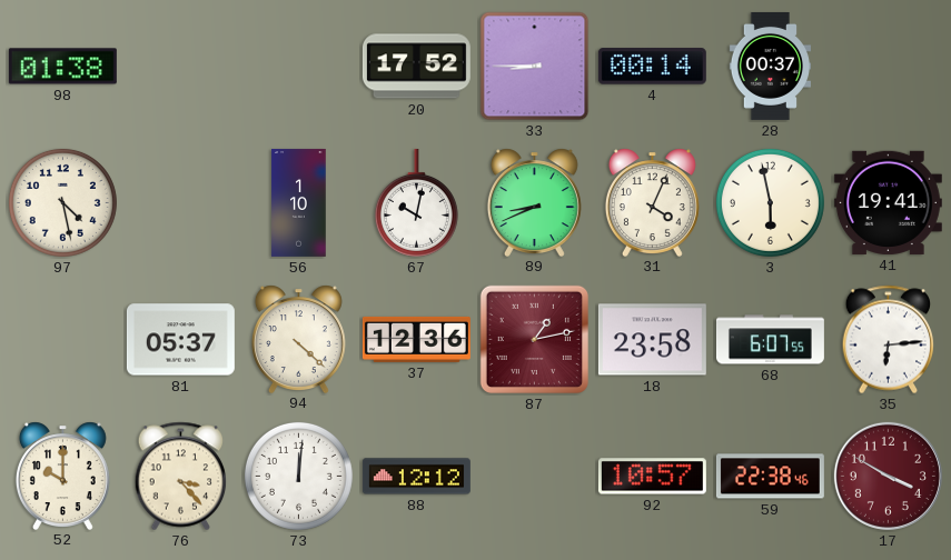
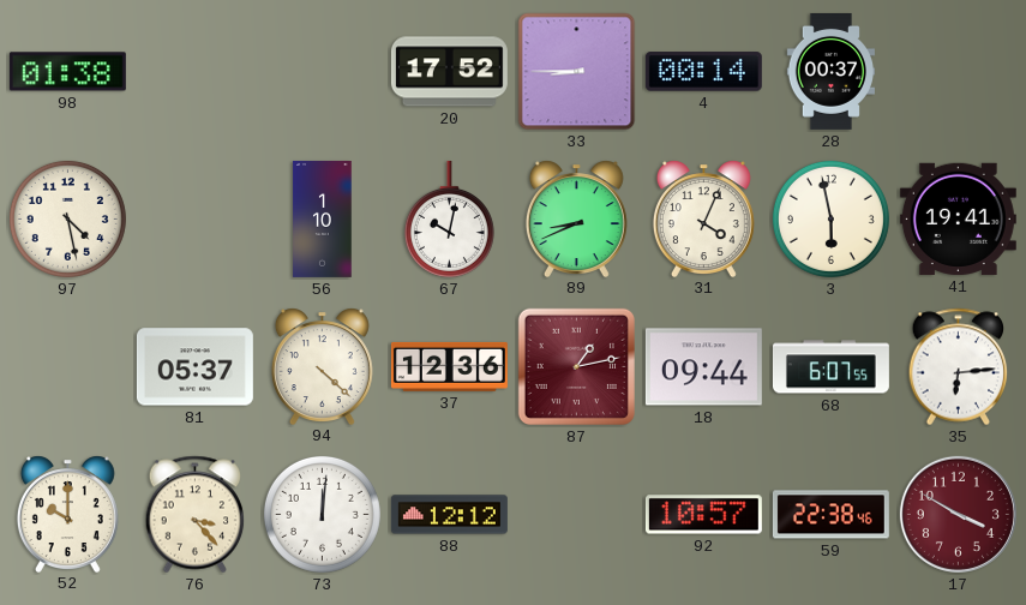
18: 23:58 -> 09:44 (703, 367)
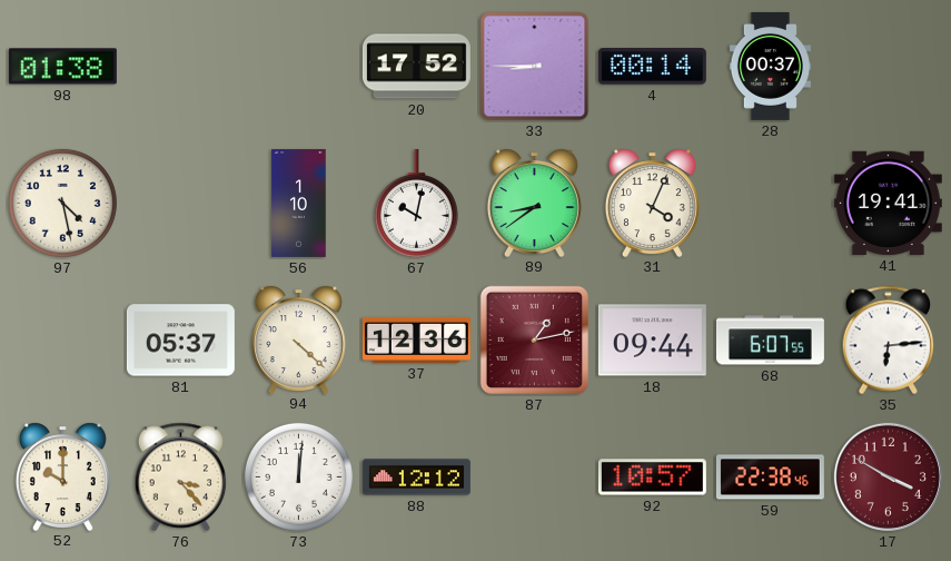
89: 8:41 -> 8:39 (534, 203)
3: 5:58 -> none (830, 218)
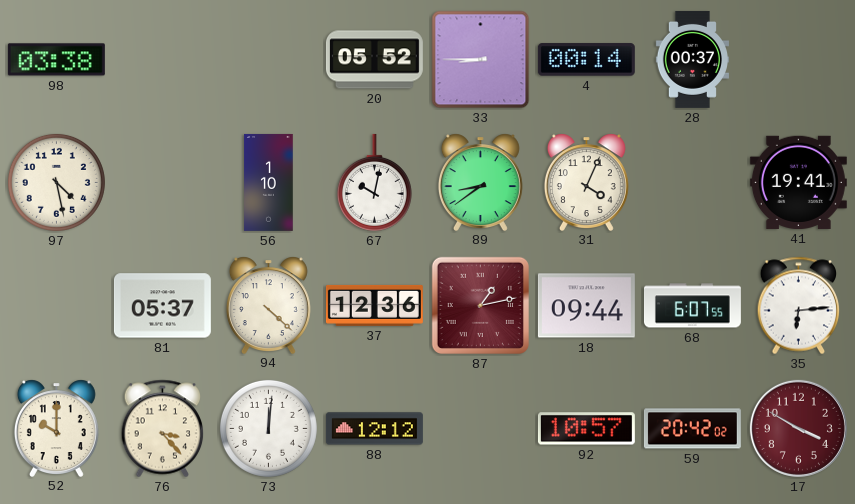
98: 01:38 -> 03:38 (56, 60)
20: 17:52 -> 05:52 (374, 60)
59: 22:38 -> 20:42 (692, 429)
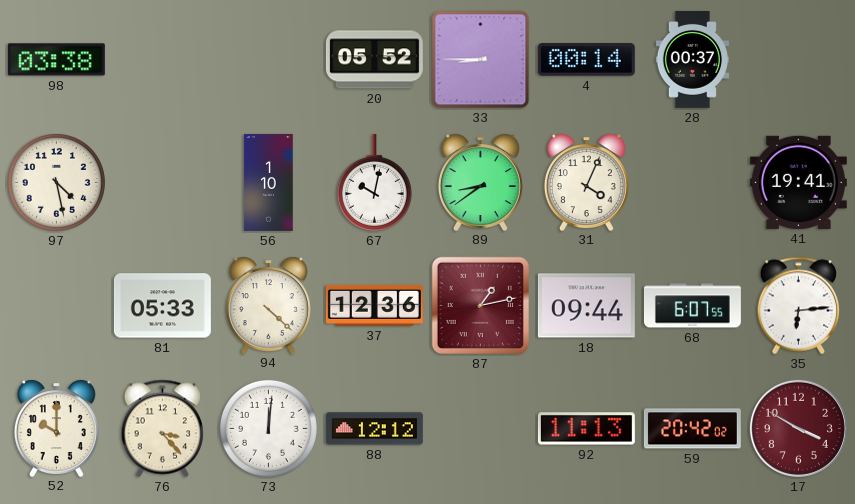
81: 05:37 -> 05:33 (162, 306)
92: 10:57 -> 11:13 (586, 429)
